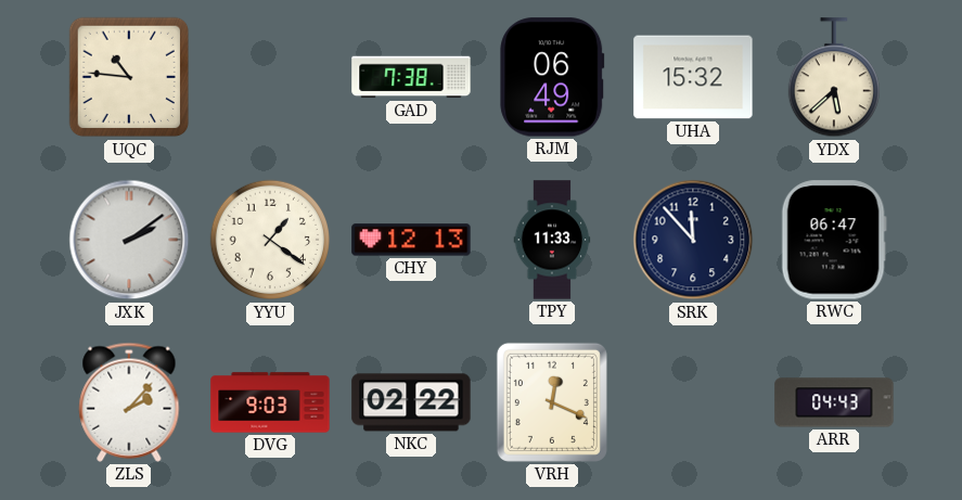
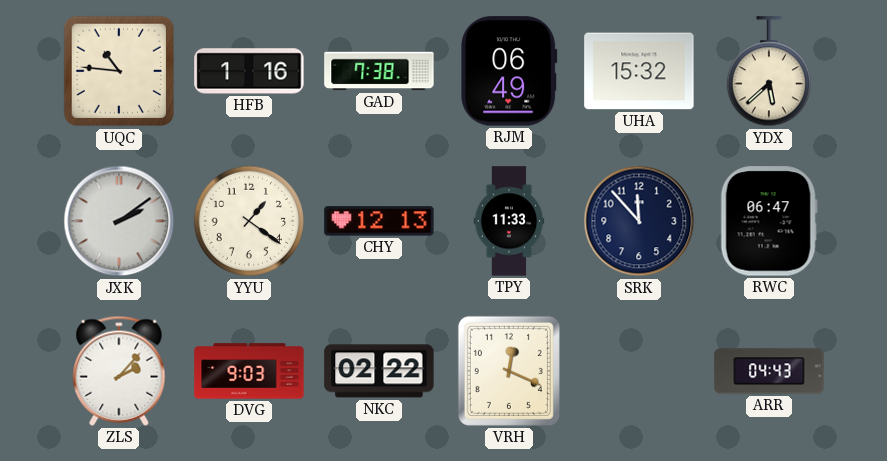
HFB: none -> 1:16 (249, 71)
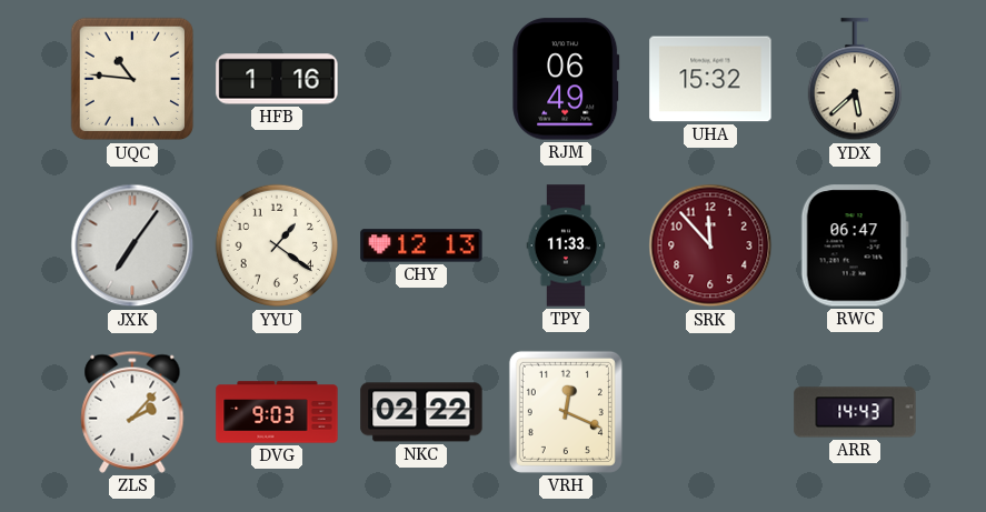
GAD: 7:38 -> none (379, 71)
JXK: 2:09 -> 7:06 (132, 245)
SRK dial: navy -> burgundy (710, 245)
ARR: 04:43 -> 14:43 (855, 412)
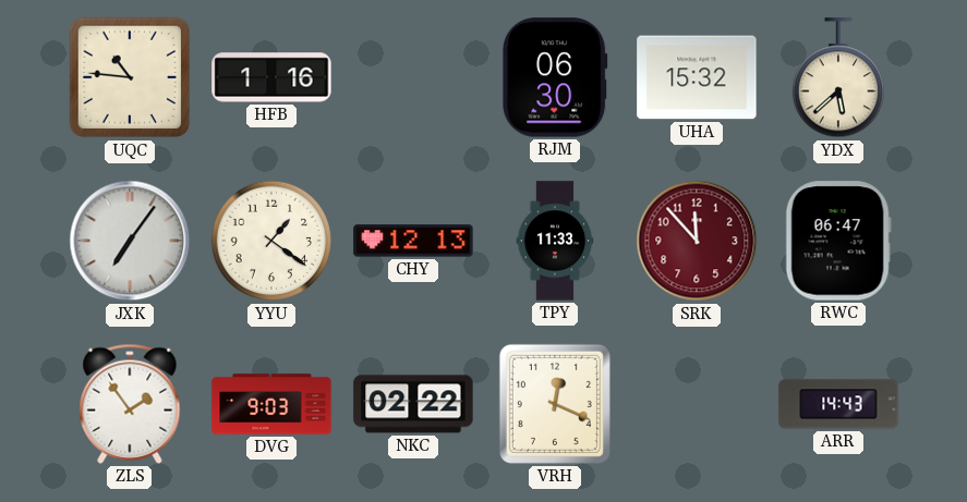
RJM: 06:49 -> 06:30 (555, 77)
ZLS: 2:07 -> 1:54 (130, 404)
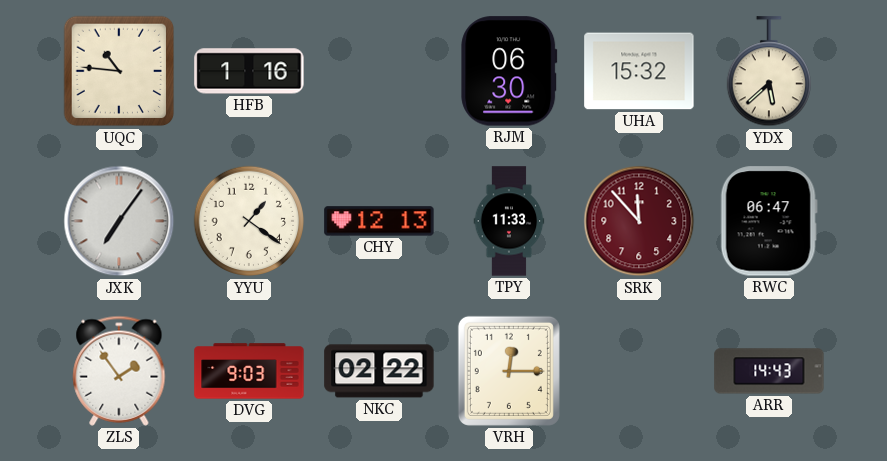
VRH: 12:19 -> 12:15 (509, 371)
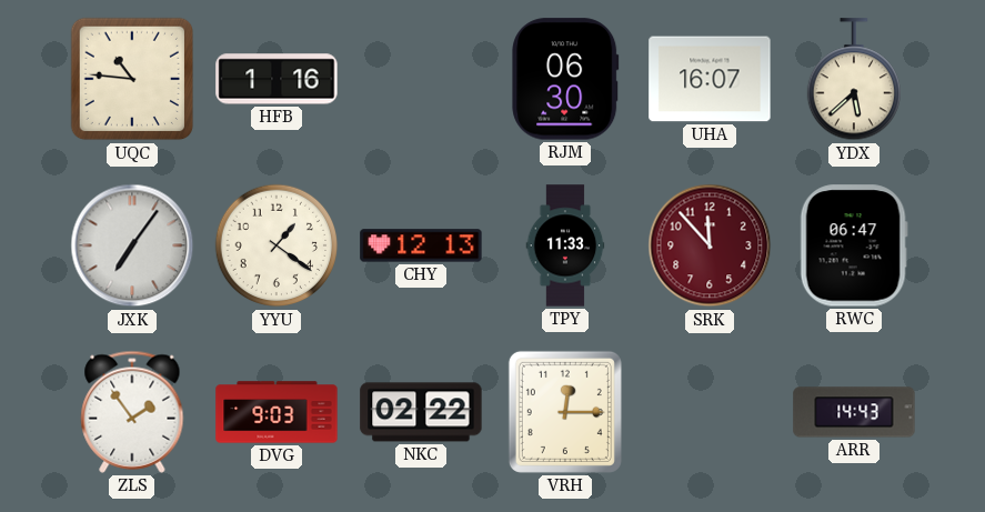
UHA: 15:32 -> 16:07 (710, 79)
